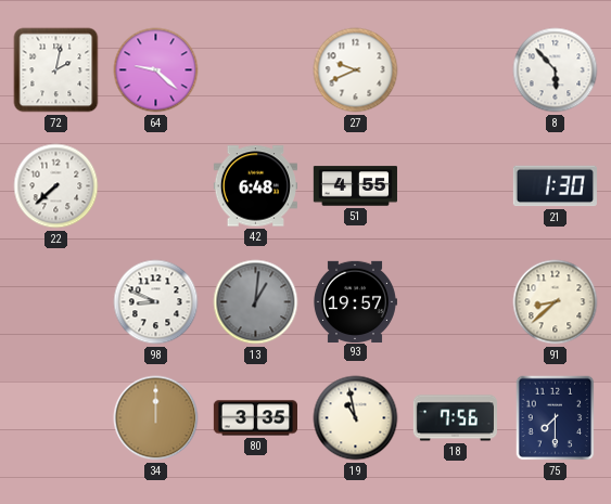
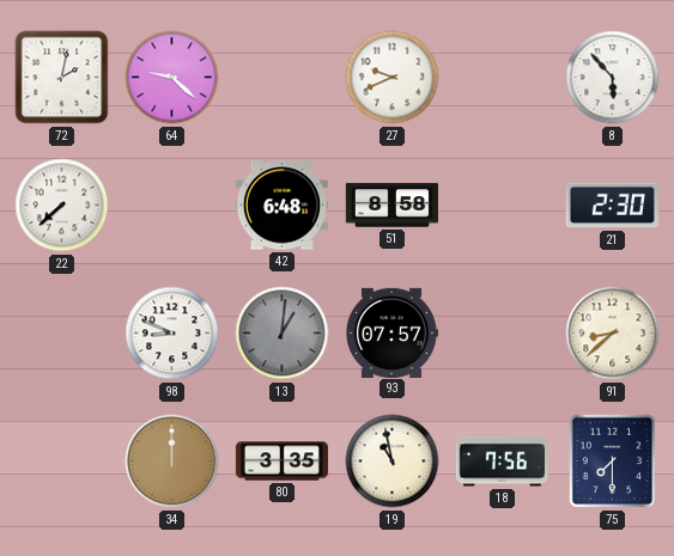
51: 4:55 -> 8:58 (391, 206)
21: 1:30 -> 2:30 (612, 206)
93: 19:57 -> 07:57 (391, 332)
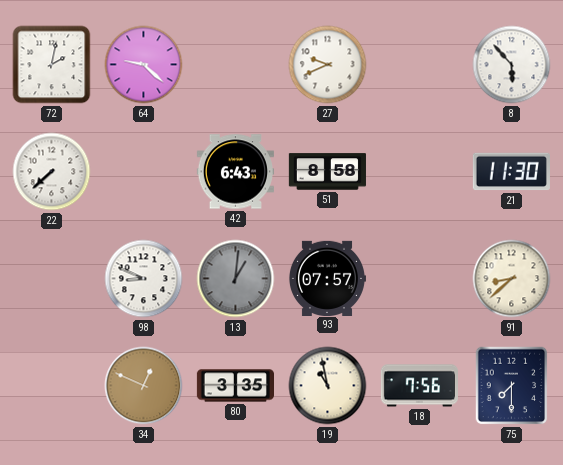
42: 6:48 -> 6:43 (235, 172)
21: 2:30 -> 11:30 (511, 172)
34: 12:00 -> 12:49 (144, 386)
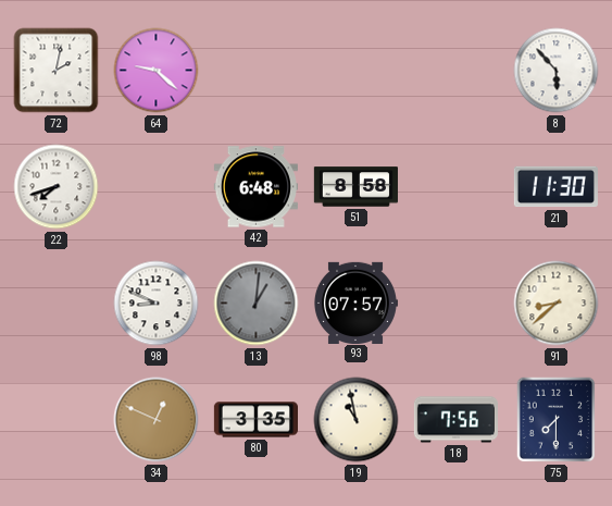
27: 9:41 -> none (328, 65)
22: 7:38 -> 7:42 (57, 187)
42: 6:43 -> 6:48 (255, 187)
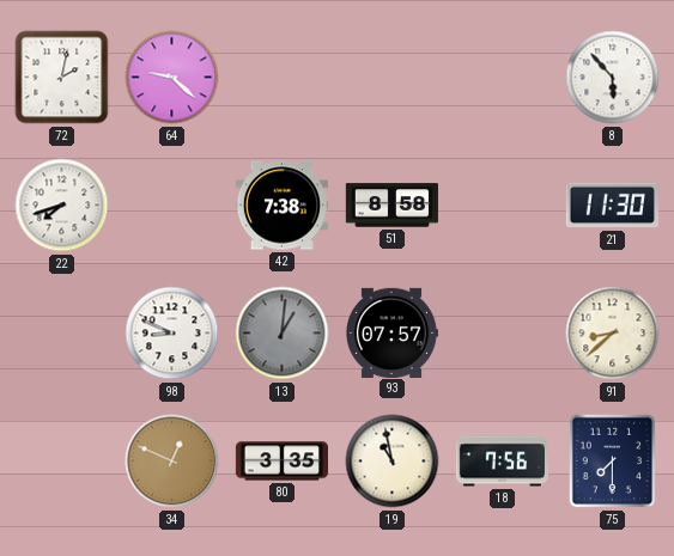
42: 6:48 -> 7:38 (281, 206)
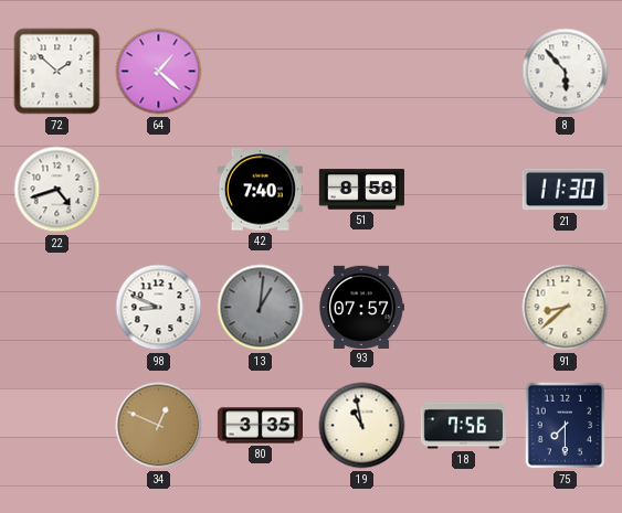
72: 2:02 -> 1:52 (57, 72)
64: 9:22 -> 1:22 (159, 72)
22: 7:42 -> 4:42 (57, 190)
42: 7:38 -> 7:40 (260, 190)
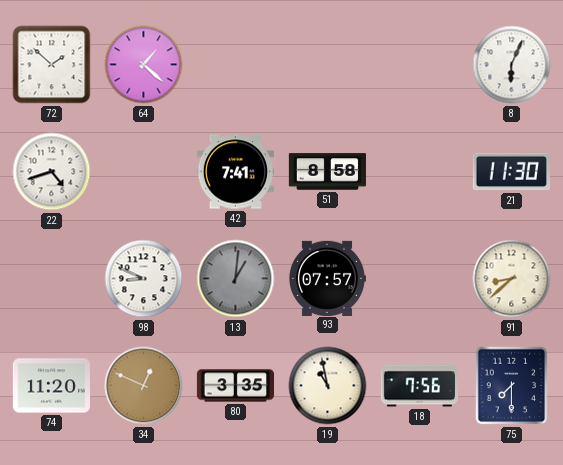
8: 5:53 -> 6:04 (512, 65)
42: 7:40 -> 7:41 (235, 172)
74: none -> 11:20 (51, 386)
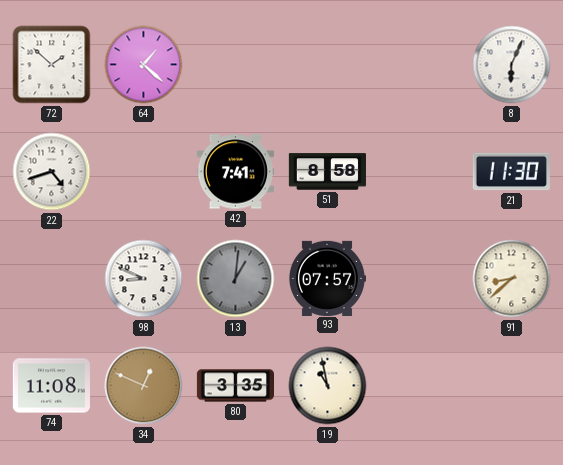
74: 11:20 -> 11:08 (51, 386)
18: 7:56 -> none (419, 386)
75: 7:30 -> none (512, 386)
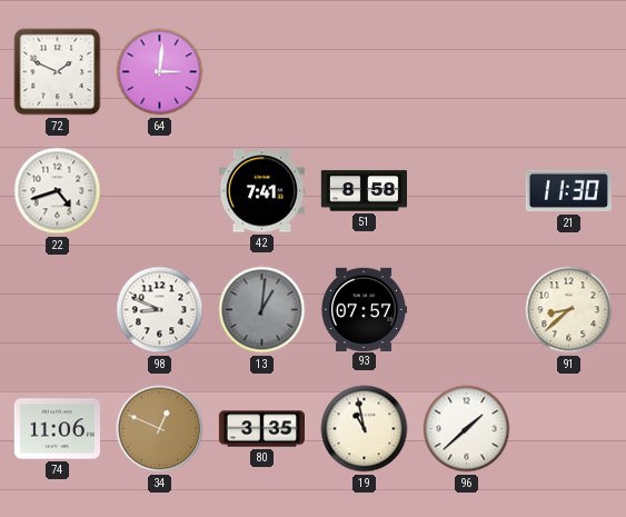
72: 1:52 -> 1:49 (58, 72)
64: 1:22 -> 3:01 (160, 72)
8: 6:04 -> none (512, 65)
74: 11:08 -> 11:06 (57, 429)
96: none -> 1:38 (467, 429)
